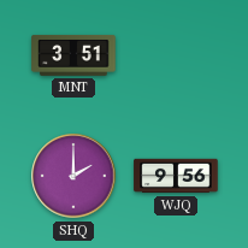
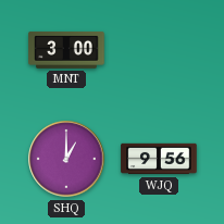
MNT: 3:51 -> 3:00 (66, 50)
SHQ: 2:00 -> 1:00 (66, 159)
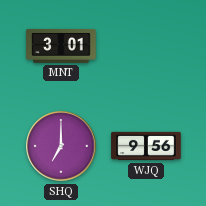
MNT: 3:00 -> 3:01 (61, 46)
SHQ: 1:00 -> 7:00 (61, 146)
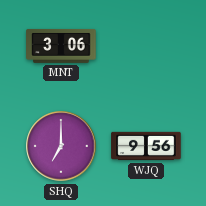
MNT: 3:01 -> 3:06 (61, 46)
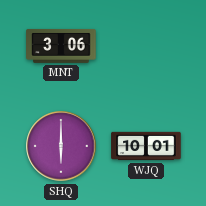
SHQ: 7:00 -> 6:00 (61, 146)
WJQ: 9:56 -> 10:01 (146, 146)
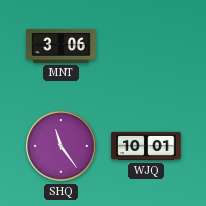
SHQ: 6:00 -> 11:24 (61, 146)
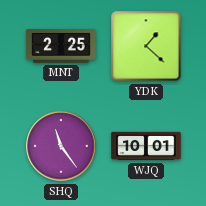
MNT: 3:06 -> 2:25 (61, 46)
YDK: none -> 1:22 (146, 46)
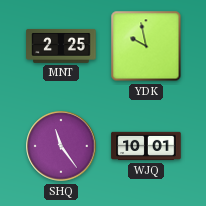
YDK: 1:22 -> 9:58 (146, 46)
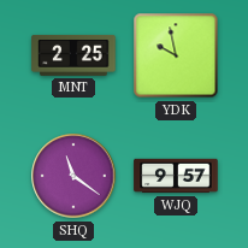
SHQ: 11:24 -> 11:21 (73, 176)
WJQ: 10:01 -> 9:57 (176, 176)
